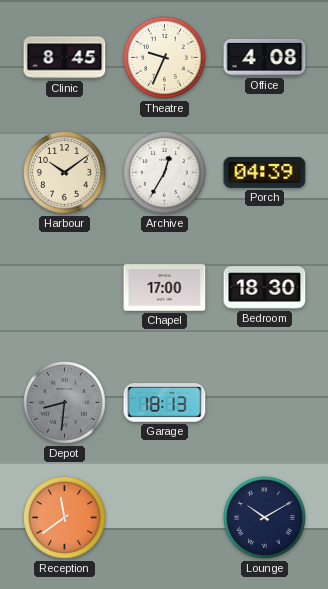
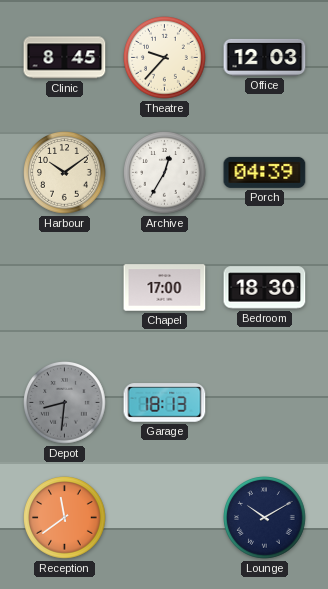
Theatre: 9:34 -> 9:37 (165, 58)
Office: 4:08 -> 12:03 (265, 57)
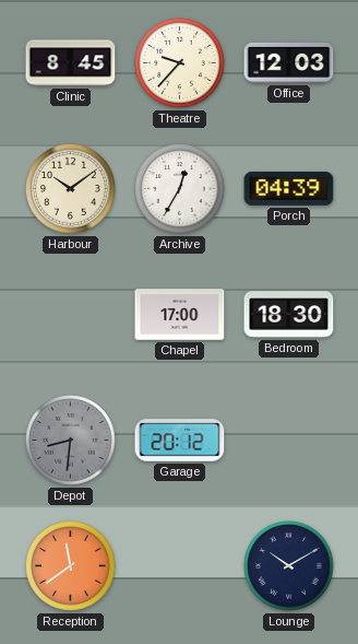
Garage: 18:13 -> 20:12 (180, 441)
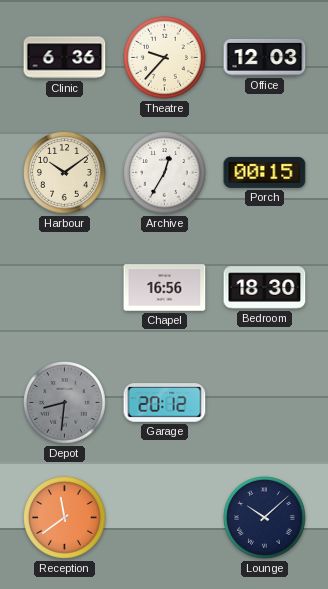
Clinic: 8:45 -> 6:36 (65, 58)
Porch: 04:39 -> 00:15 (265, 172)
Chapel: 17:00 -> 16:56 (165, 288)
Lounge: 10:10 -> 10:08 (265, 518)
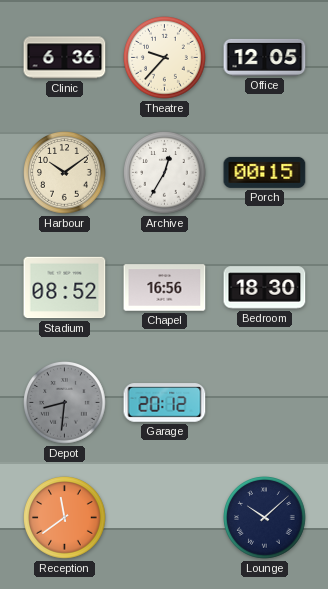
Office: 12:03 -> 12:05 (265, 57)
Stadium: none -> 08:52 (65, 288)
